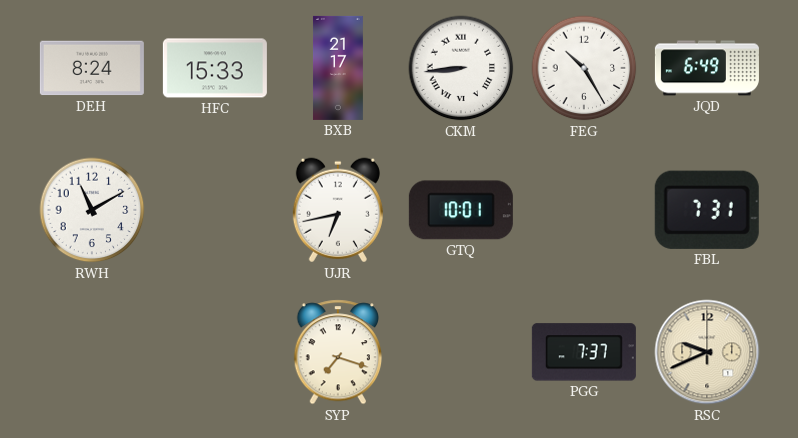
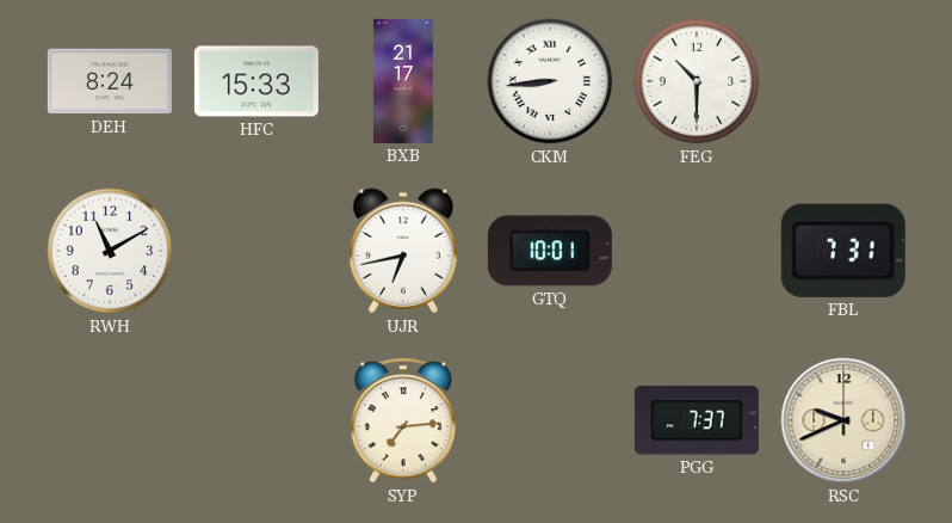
FEG: 10:25 -> 10:30 (697, 81)
JQD: 6:49 -> none (707, 68)
SYP: 7:18 -> 7:14 (403, 420)
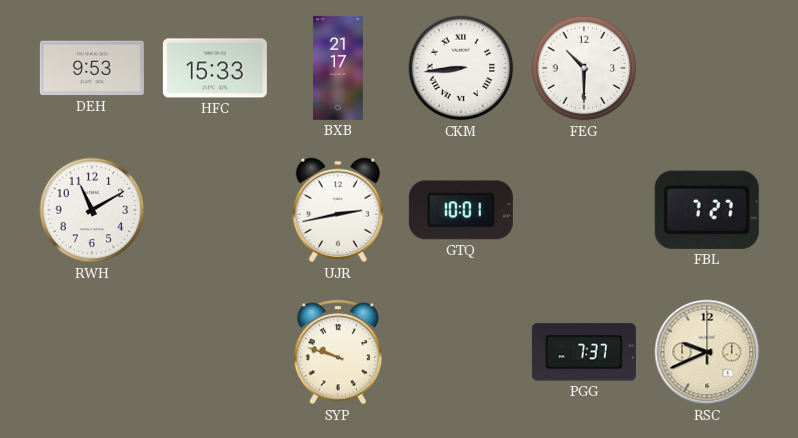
DEH: 8:24 -> 9:53 (92, 68)
UJR: 6:43 -> 2:43 (338, 210)
FBL: 7:31 -> 7:27 (707, 210)
SYP: 7:14 -> 9:48 (338, 352)
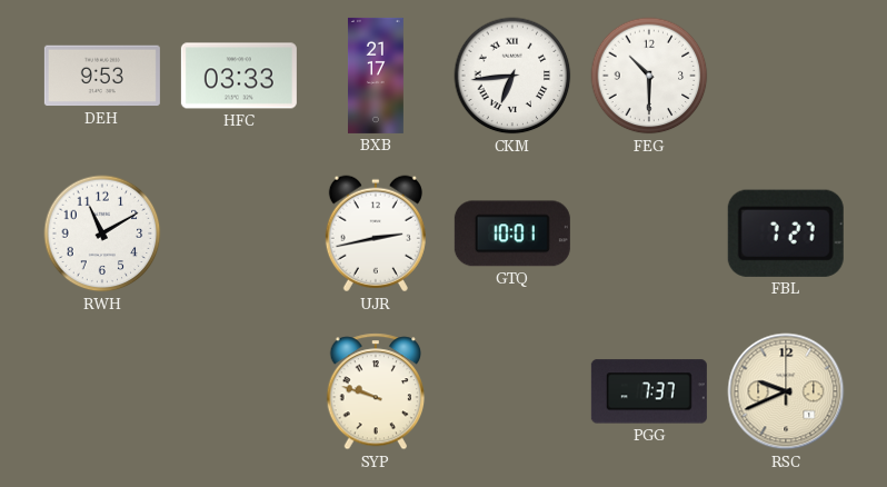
HFC: 15:33 -> 03:33 (239, 76)
CKM: 8:44 -> 6:44 (512, 76)
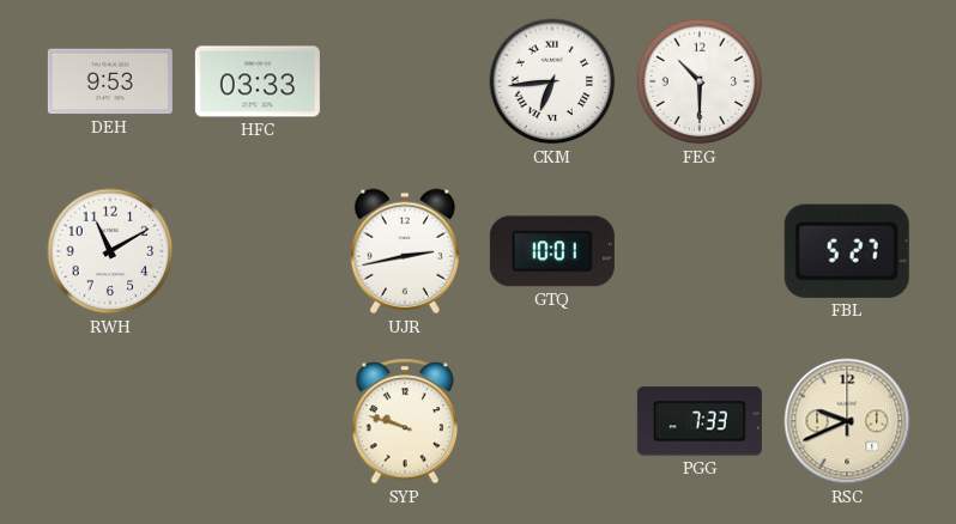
BXB: 21:17 -> none (376, 76)
FBL: 7:27 -> 5:27 (847, 251)
PGG: 7:37 -> 7:33 (700, 421)
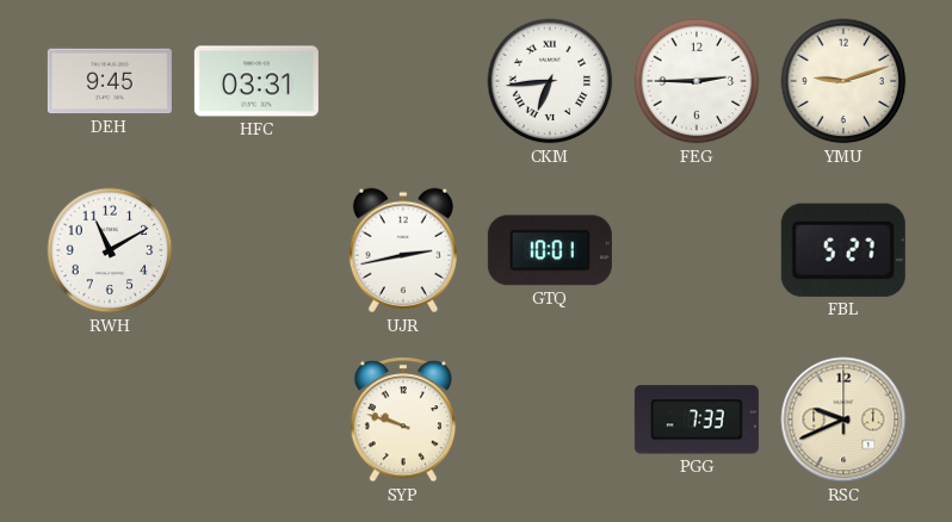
DEH: 9:53 -> 9:45 (110, 81)
HFC: 03:33 -> 03:31 (256, 81)
FEG: 10:30 -> 2:45 (697, 81)
YMU: none -> 9:12 (843, 81)
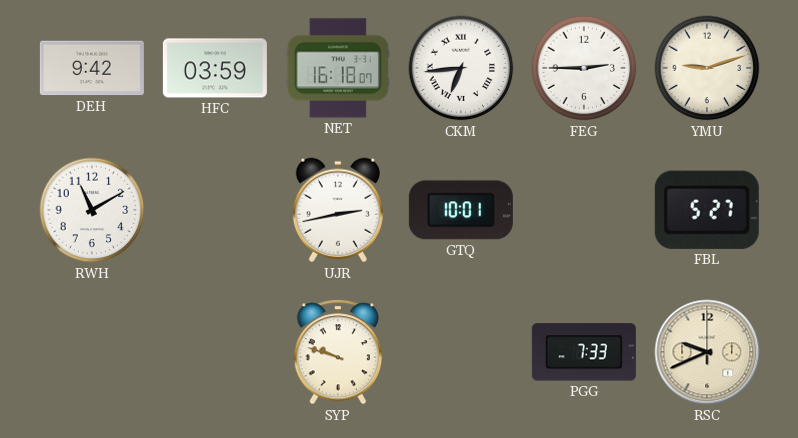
DEH: 9:45 -> 9:42 (92, 68)
HFC: 03:31 -> 03:59 (215, 68)
NET: none -> 16:18 (338, 68)
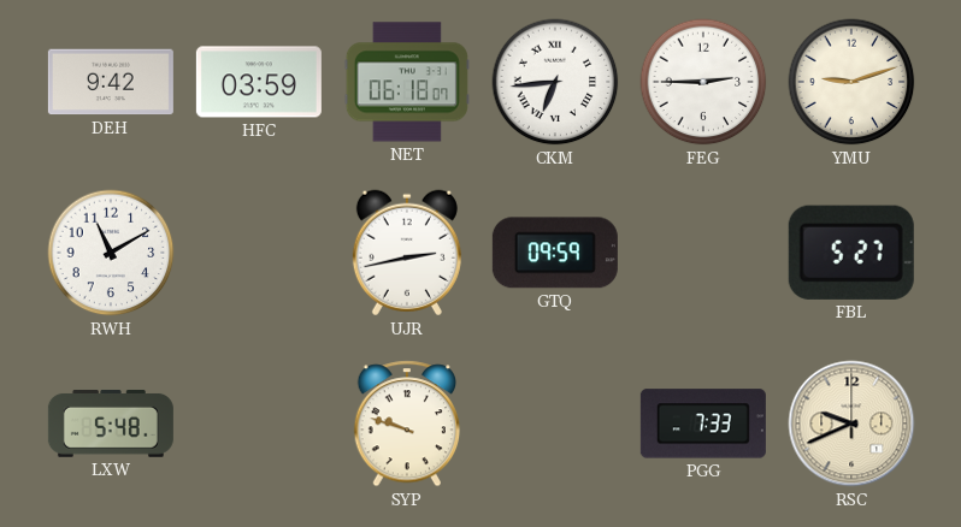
NET: 16:18 -> 06:18 (407, 82)
GTQ: 10:01 -> 09:59 (555, 253)
LXW: none -> 5:48 (111, 424)
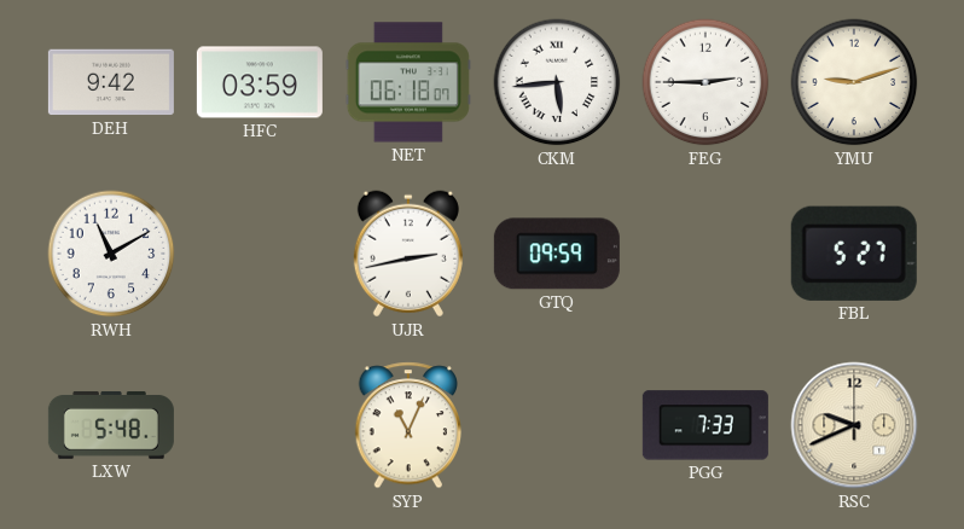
CKM: 6:44 -> 5:44 (557, 82)
SYP: 9:48 -> 11:04 (408, 425)
